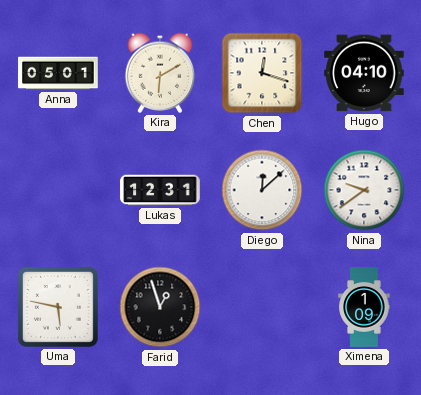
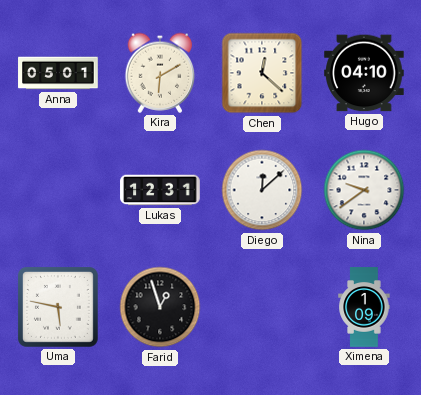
Chen: 12:18 -> 12:22 (262, 73)
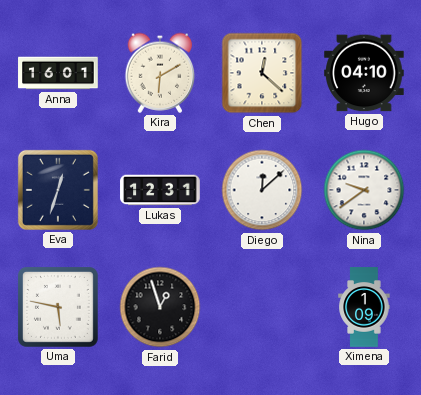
Anna: 05:01 -> 16:01 (58, 73)
Eva: none -> 12:33 (58, 190)
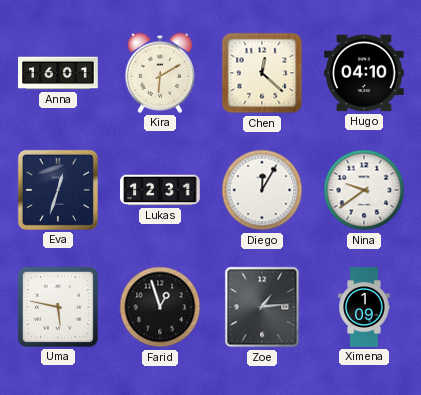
Diego: 12:08 -> 12:05 (262, 190)
Zoe: none -> 1:14 (262, 307)
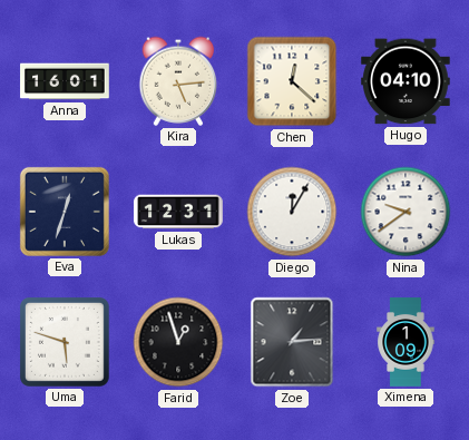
Kira: 6:10 -> 5:14 (178, 81)
Uma: 5:47 -> 5:48 (65, 342)
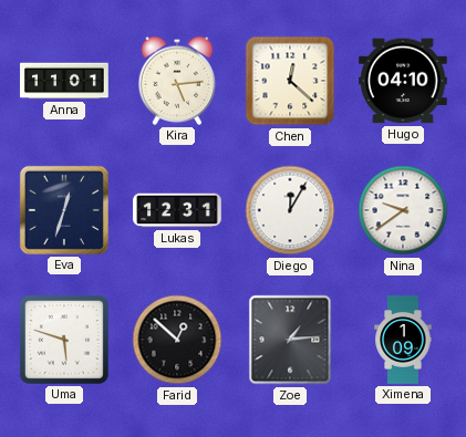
Anna: 16:01 -> 11:01 (64, 81)
Farid: 12:57 -> 12:52 (177, 340)
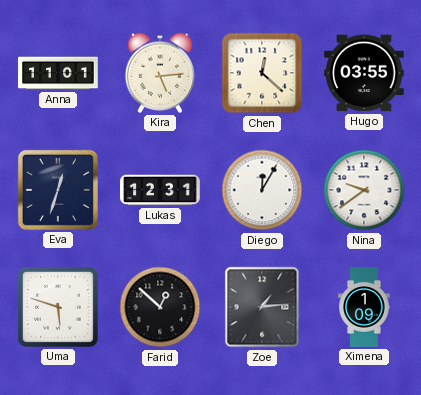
Hugo: 04:10 -> 03:55 (365, 73)
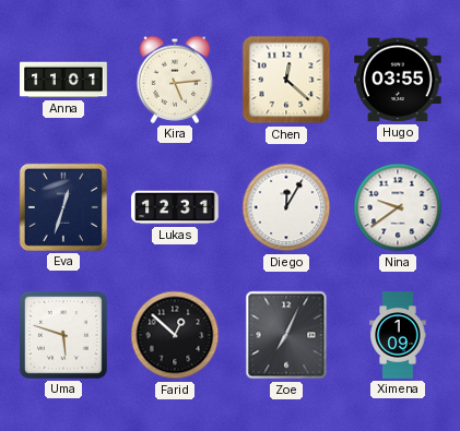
Zoe: 1:14 -> 7:04 (286, 335)
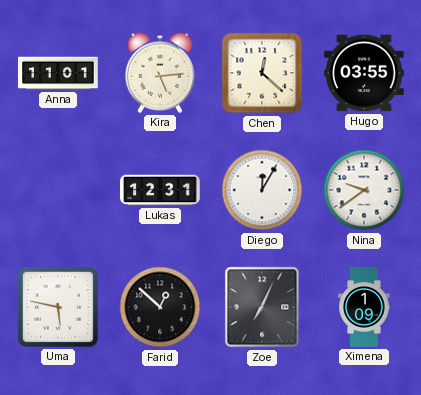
Eva: 12:33 -> none (63, 207)
Uma: 5:48 -> 5:47 (58, 307)
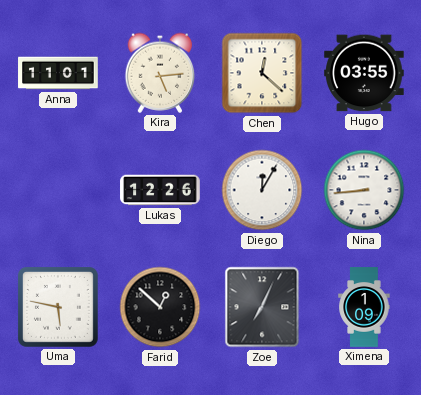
Lukas: 12:31 -> 12:26 (160, 190)
Nina: 9:39 -> 8:44 (364, 190)
